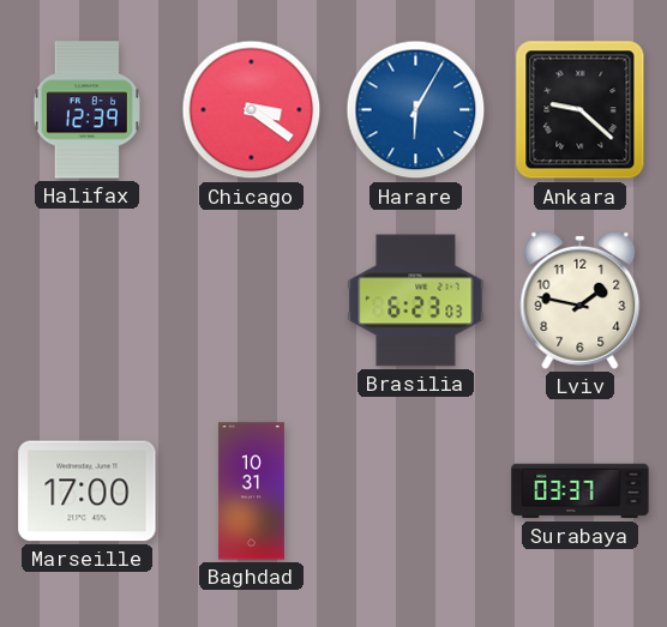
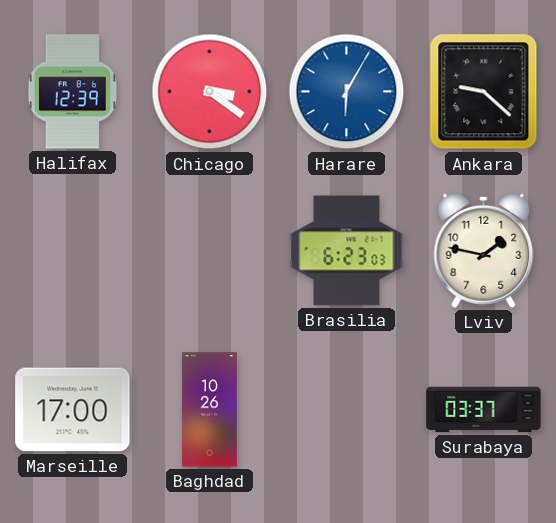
Baghdad: 10:31 -> 10:26 (209, 410)
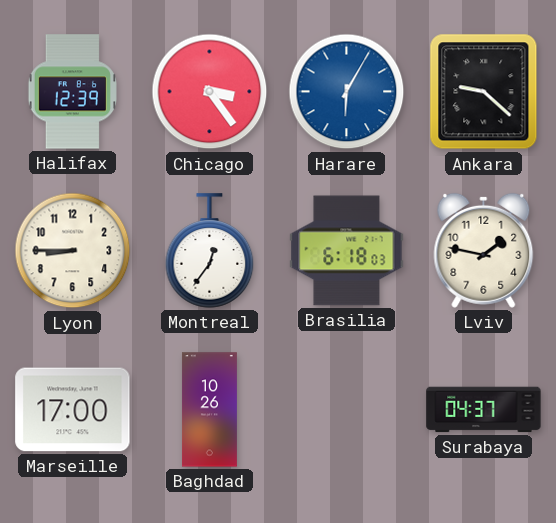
Chicago: 3:21 -> 3:24 (210, 92)
Lyon: none -> 8:45 (73, 251)
Montreal: none -> 12:36 (210, 251)
Brasilia: 6:23 -> 6:18 (347, 251)
Surabaya: 03:37 -> 04:37 (484, 410)
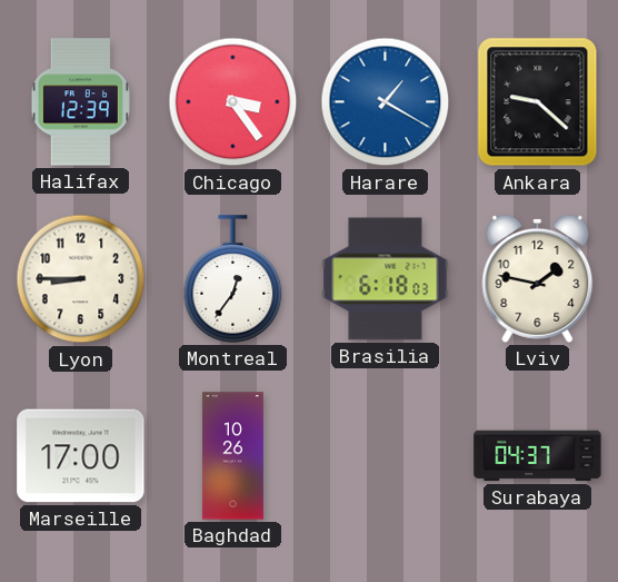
Harare: 6:05 -> 1:20 (386, 102)
